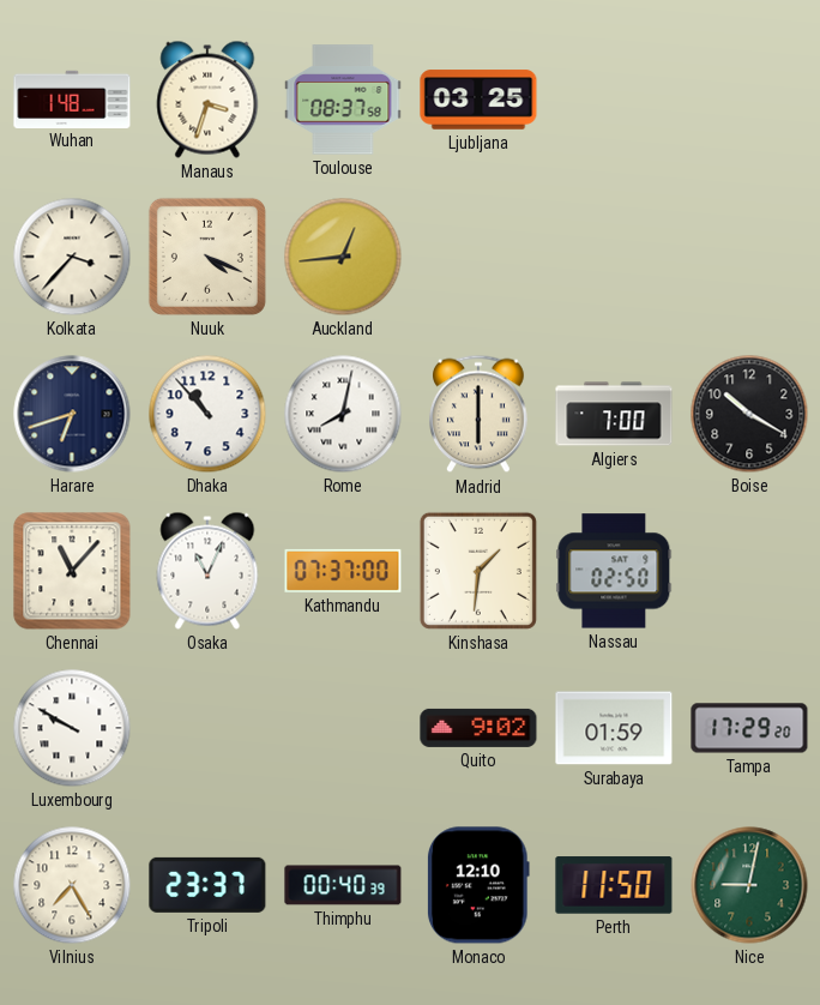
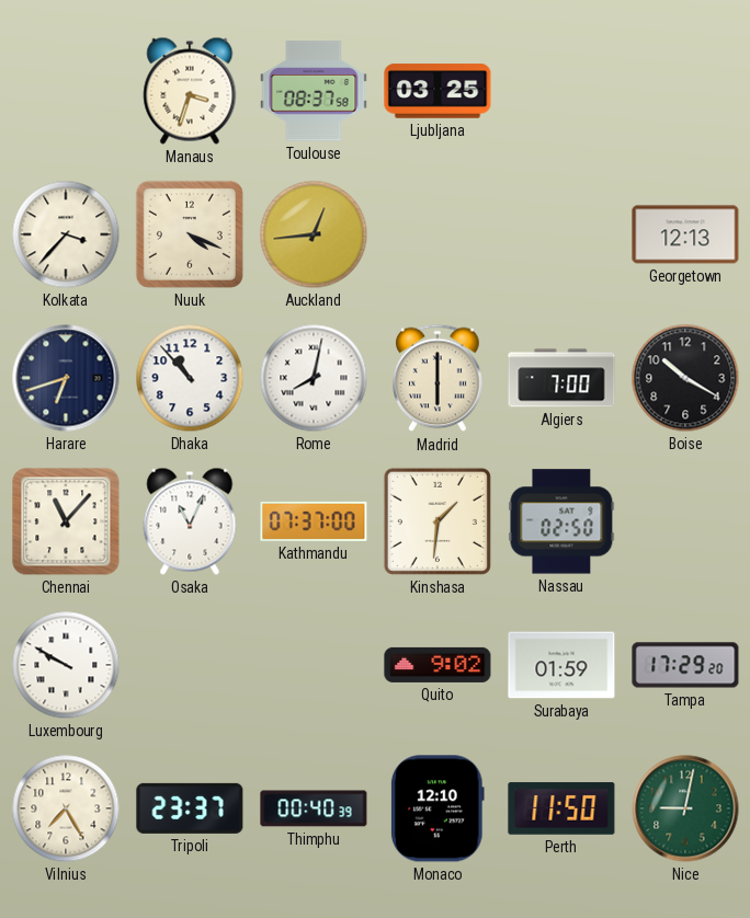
Wuhan: 1:48 -> none (72, 98)
Georgetown: none -> 12:13 (685, 234)
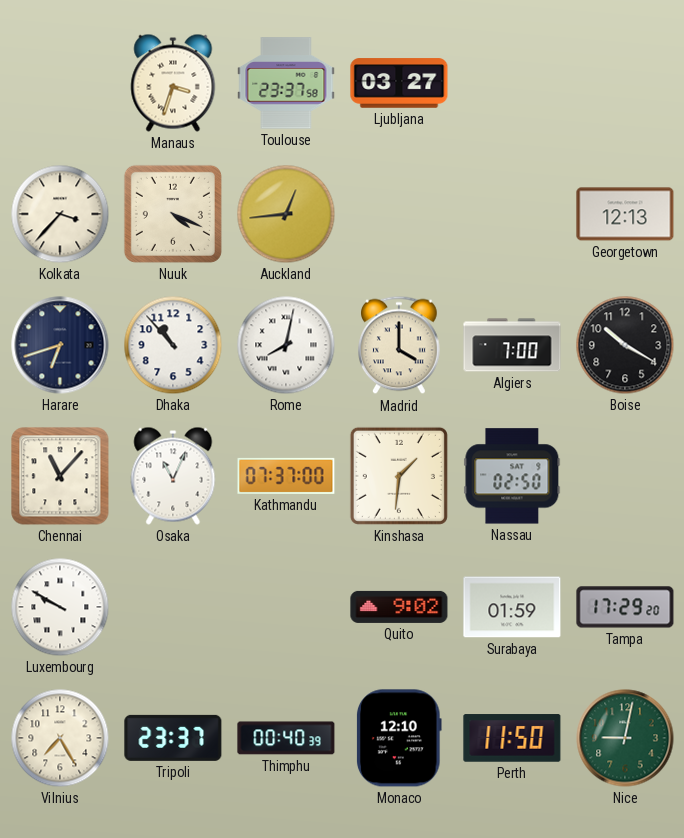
Toulouse: 08:37 -> 23:37 (286, 83)
Ljubljana: 03:25 -> 03:27 (399, 83)
Madrid: 6:00 -> 4:00 (400, 345)
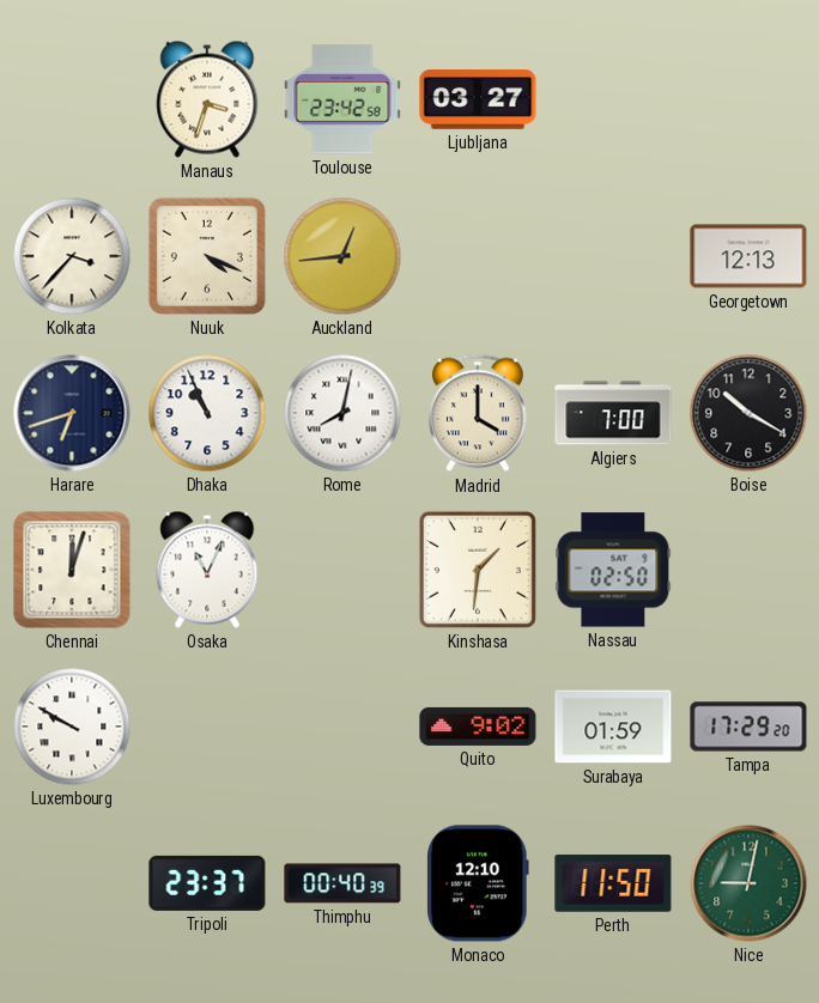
Toulouse: 23:37 -> 23:42 (342, 99)
Dhaka: 10:53 -> 10:56 (207, 413)
Chennai: 11:07 -> 12:03 (72, 570)
Kathmandu: 07:37 -> none (286, 476)
Vilnius: 7:25 -> none (60, 738)
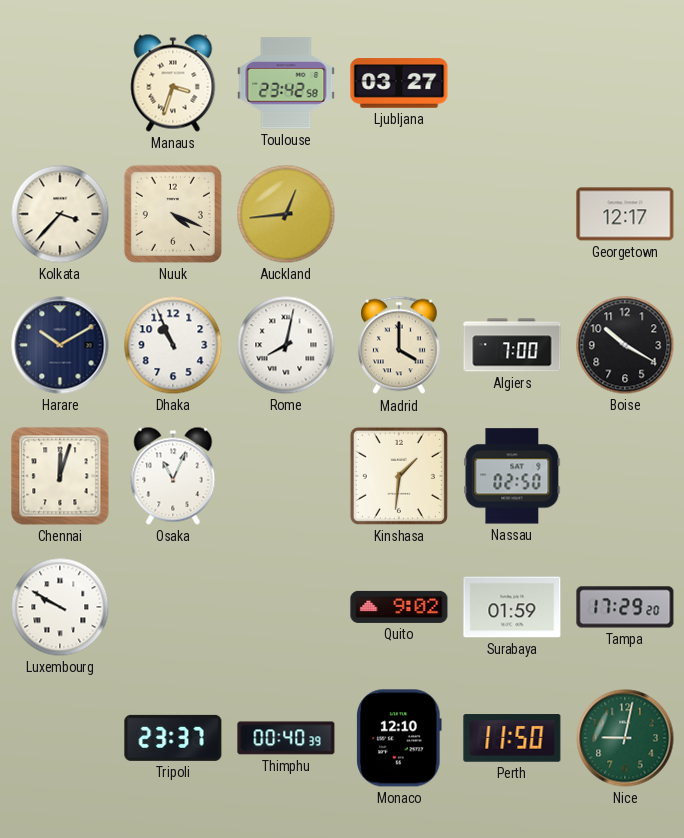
Georgetown: 12:13 -> 12:17 (625, 214)
Harare: 6:42 -> 10:10 (60, 345)
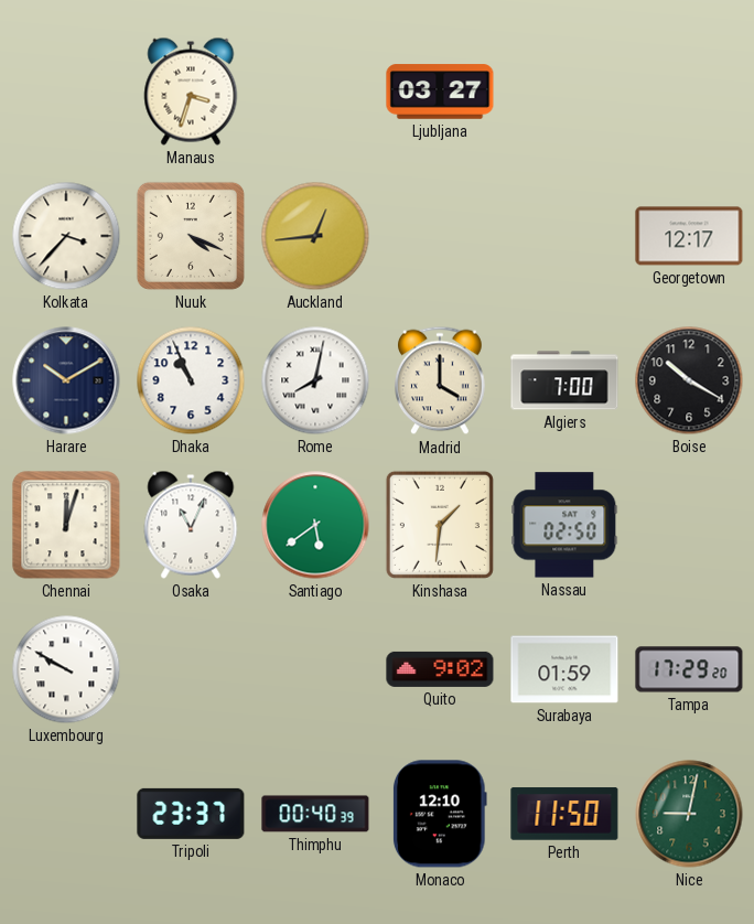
Toulouse: 23:42 -> none (286, 83)
Santiago: none -> 5:39 (315, 525)
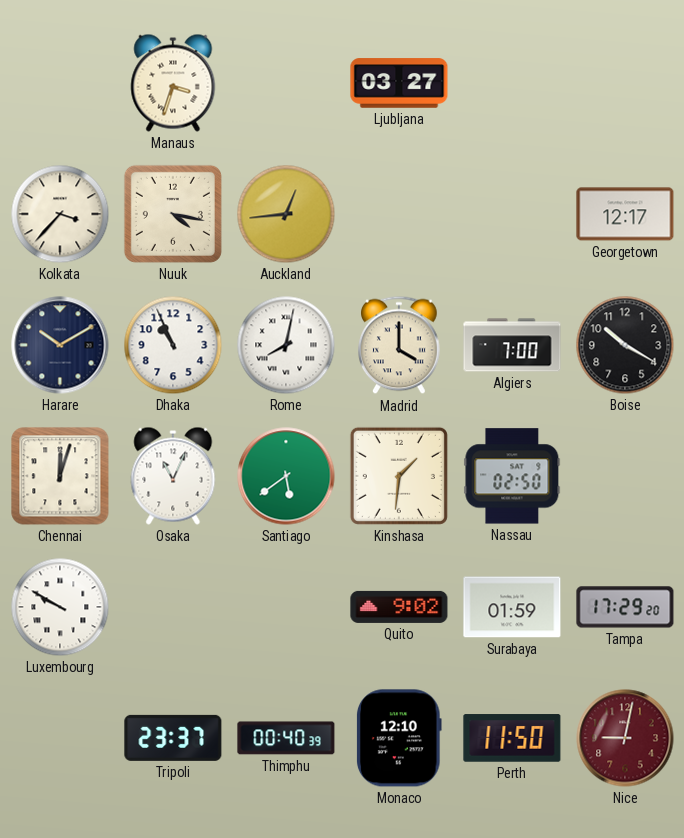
Nuuk: 4:19 -> 4:17 (173, 214)
Nice dial: green -> burgundy (625, 738)
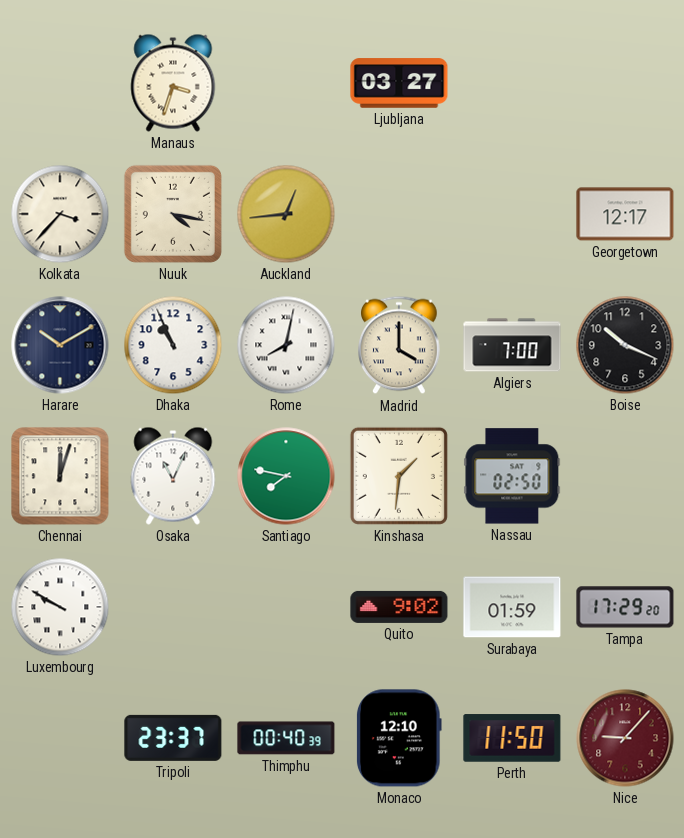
Boise: 10:20 -> 10:19 (625, 345)
Santiago: 5:39 -> 7:47 (286, 476)
Nice: 9:02 -> 9:07 (625, 738)
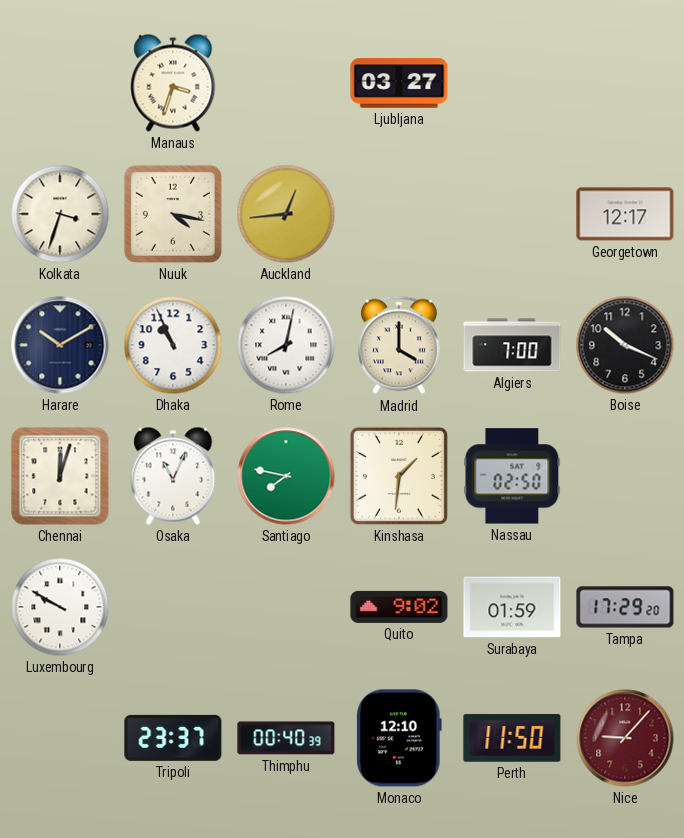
Kolkata: 3:37 -> 3:33 (60, 214)
